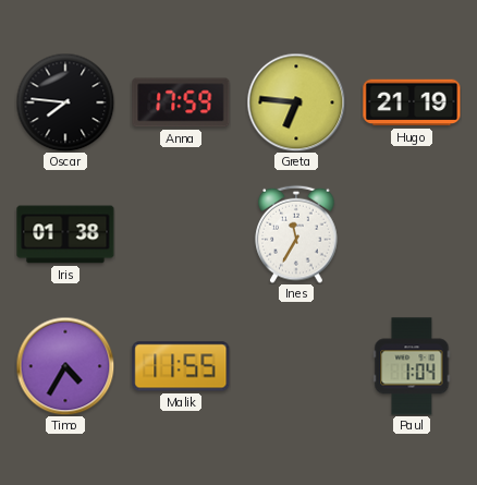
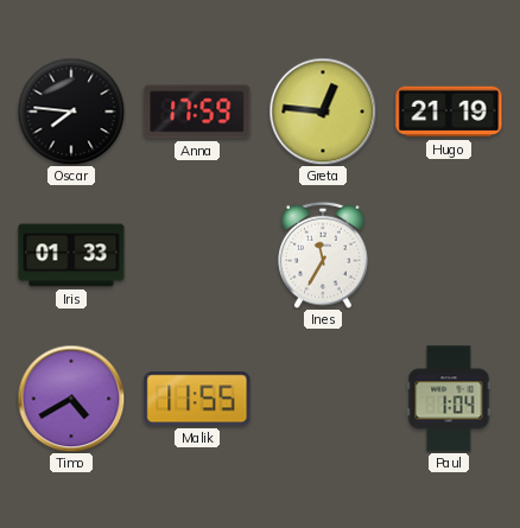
Greta: 6:46 -> 12:46 (323, 112)
Iris: 01:38 -> 01:33 (71, 255)
Timo: 4:35 -> 4:40 (71, 399)
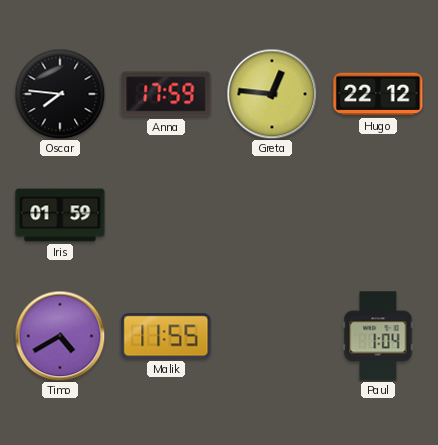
Hugo: 21:19 -> 22:12 (378, 94)
Iris: 01:33 -> 01:59 (60, 215)
Ines: 11:35 -> none (323, 255)
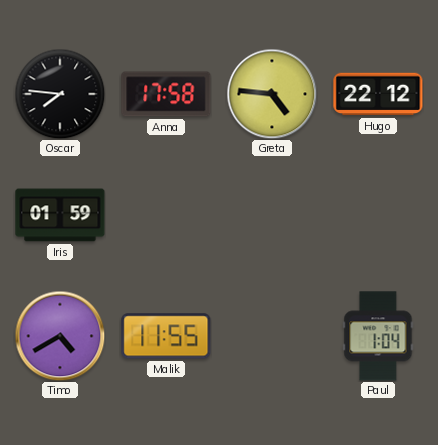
Anna: 17:59 -> 17:58 (166, 94)
Greta: 12:46 -> 4:46 (272, 94)
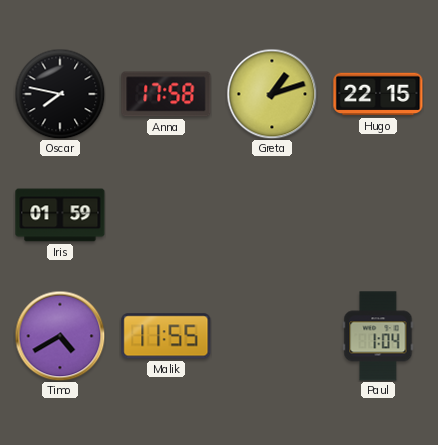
Oscar: 7:46 -> 7:47 (60, 94)
Greta: 4:46 -> 1:12 (272, 94)
Hugo: 22:12 -> 22:15 (378, 94)
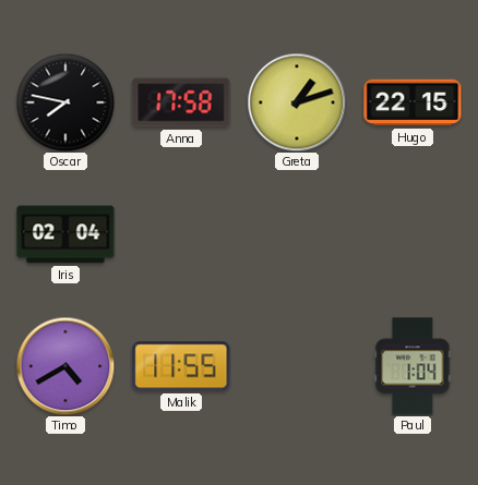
Iris: 01:59 -> 02:04 (65, 234)
